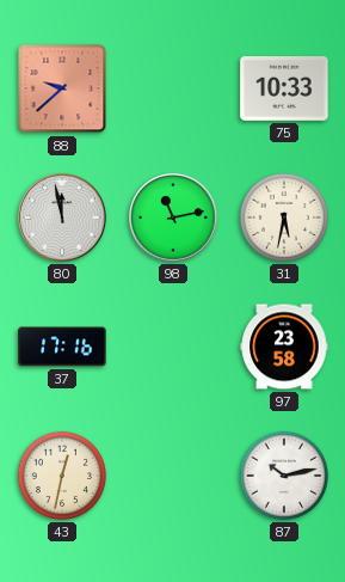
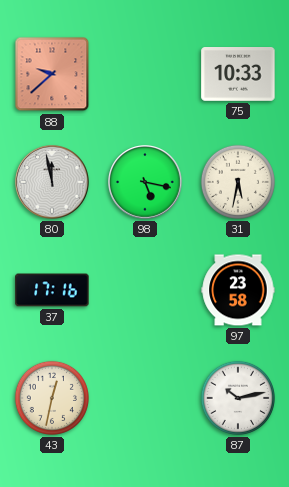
98: 11:13 -> 5:17 (145, 182)
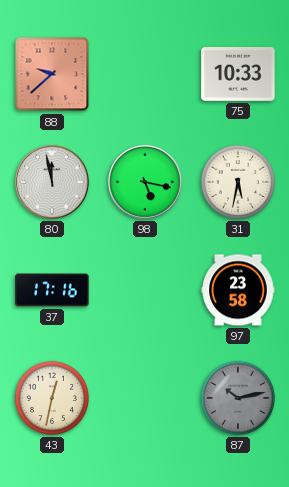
87 dial: white -> grey (238, 398)
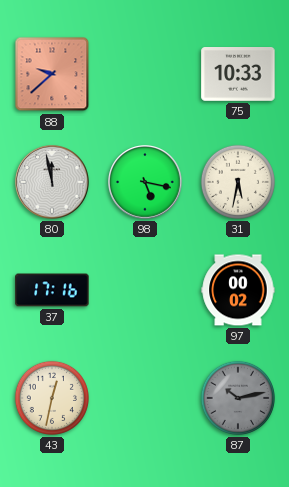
97: 23:58 -> 00:02 (238, 290)
